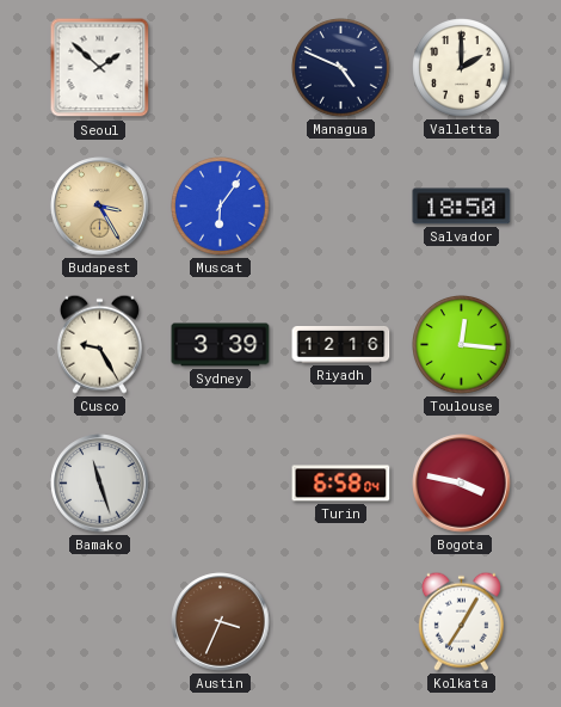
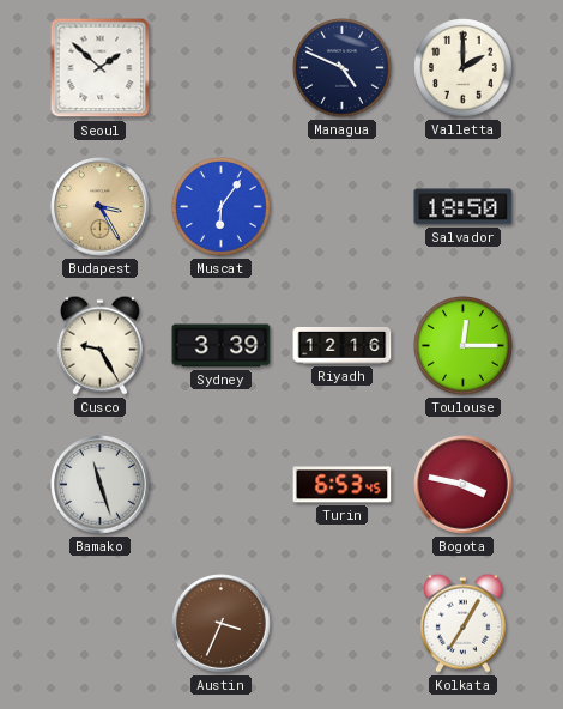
Toulouse: 12:16 -> 12:15 (464, 346)
Turin: 6:58 -> 6:53 (343, 485)
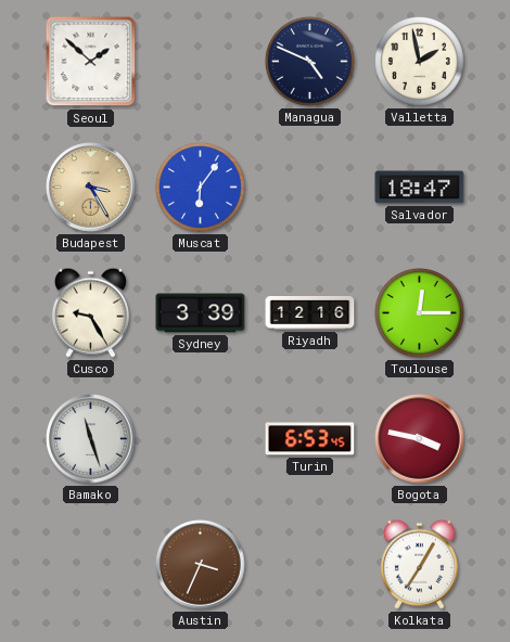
Valletta: 2:00 -> 1:58 (420, 62)
Salvador: 18:50 -> 18:47 (420, 188)
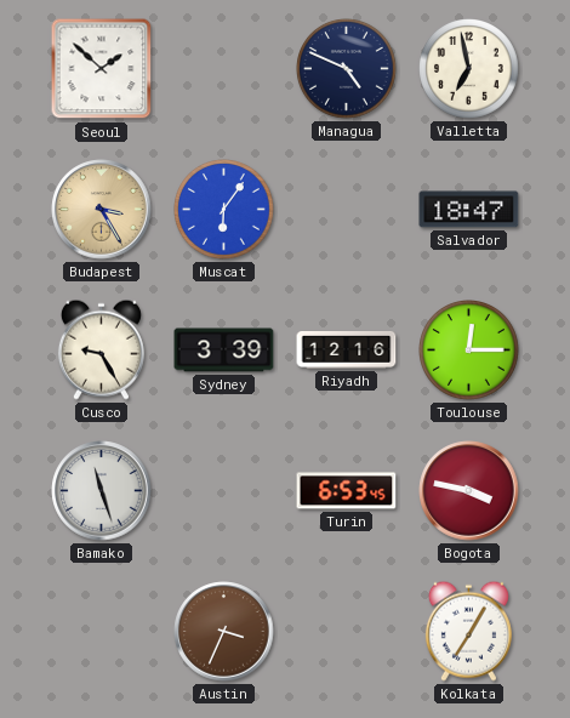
Valletta: 1:58 -> 6:58 (469, 69)
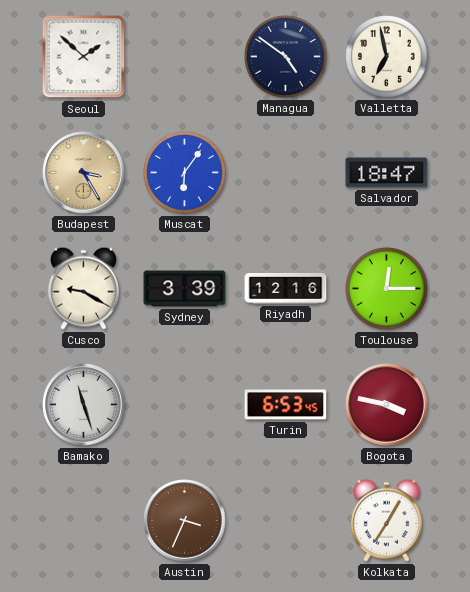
Managua: 4:49 -> 4:51 (286, 57)
Cusco: 9:25 -> 9:20 (83, 288)
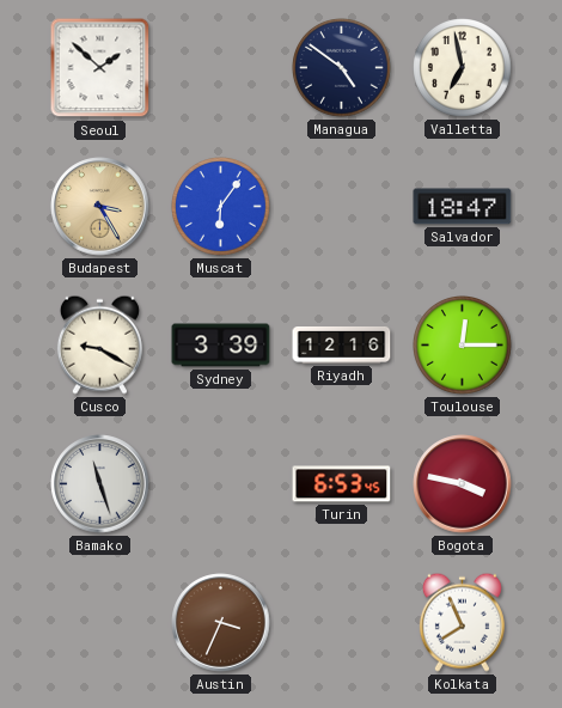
Kolkata: 7:05 -> 7:56 (462, 622)
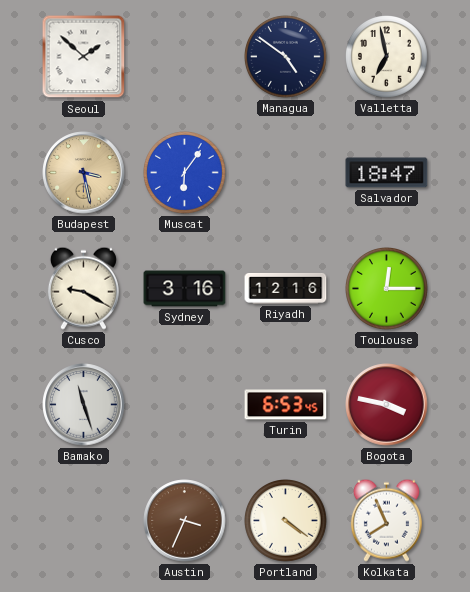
Budapest: 3:25 -> 3:28 (84, 173)
Sydney: 3:39 -> 3:16 (185, 289)
Portland: none -> 4:21 (286, 521)
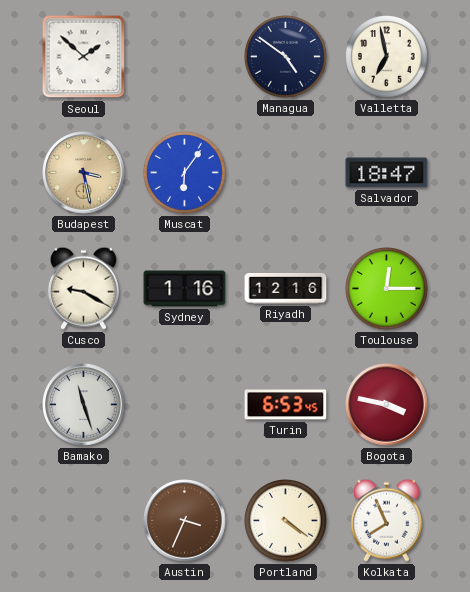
Sydney: 3:16 -> 1:16 (185, 289)
